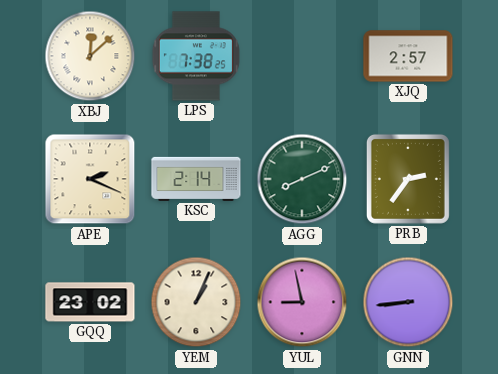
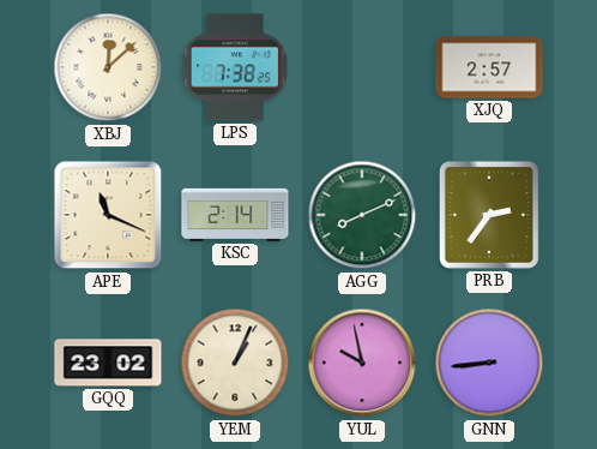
APE: 2:19 -> 11:19 (108, 215)
YUL: 8:58 -> 9:58 (362, 363)
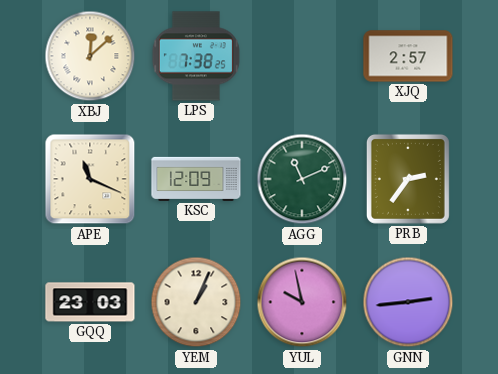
KSC: 2:14 -> 12:09 (196, 179)
AGG: 8:11 -> 11:11 (302, 179)
GQQ: 23:02 -> 23:03 (90, 302)
GNN: 8:44 -> 2:44 (408, 302)
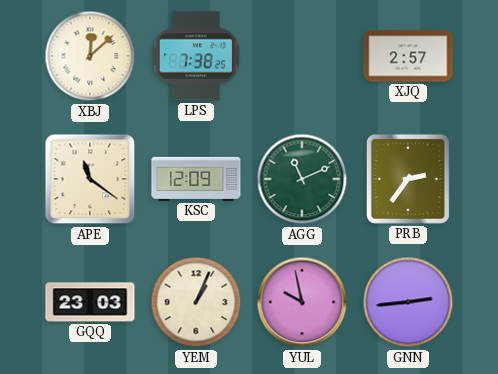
APE: 11:19 -> 11:21 (90, 179)
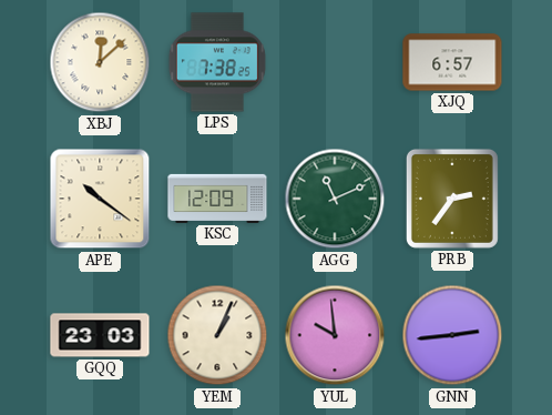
XJQ: 2:57 -> 6:57 (452, 62)
APE: 11:21 -> 10:21 (100, 199)
YUL: 9:58 -> 9:59 (335, 335)
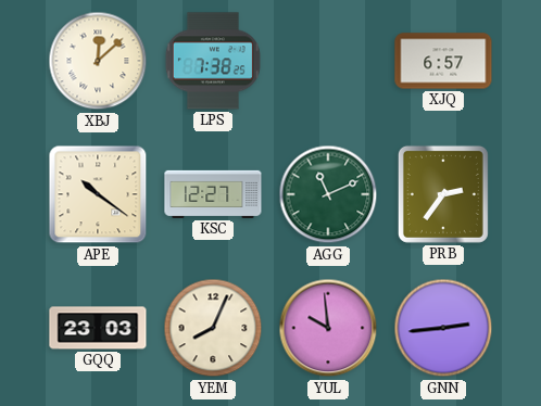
KSC: 12:09 -> 12:27 (213, 194)
YEM: 1:04 -> 8:04 (213, 328)
